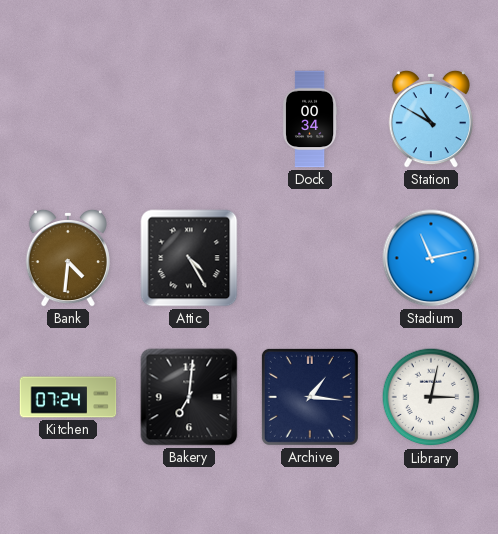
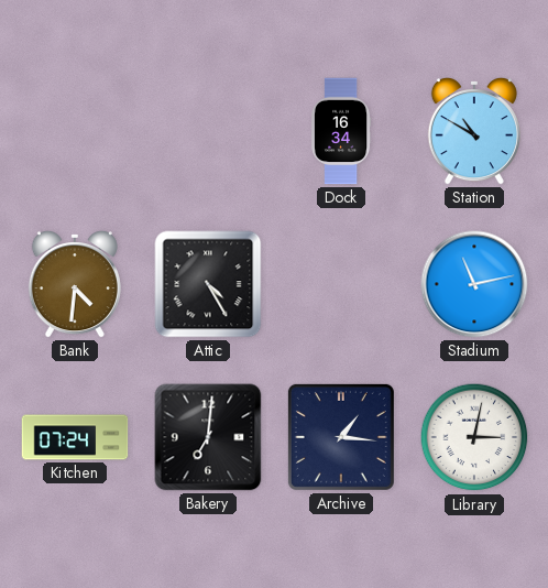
Dock: 00:34 -> 16:34 (342, 131)
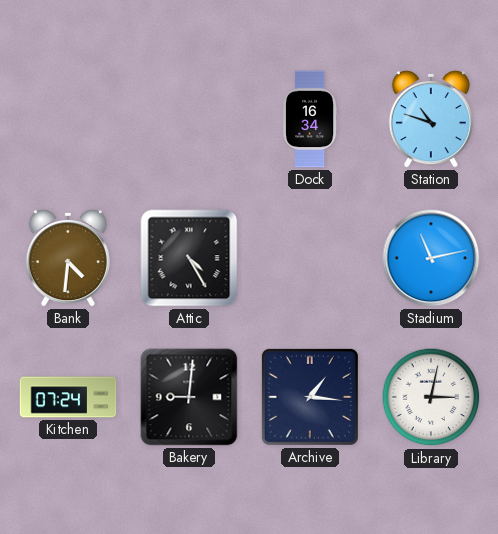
Station: 10:50 -> 10:48 (431, 119)
Bakery: 7:01 -> 9:01 (189, 397)
